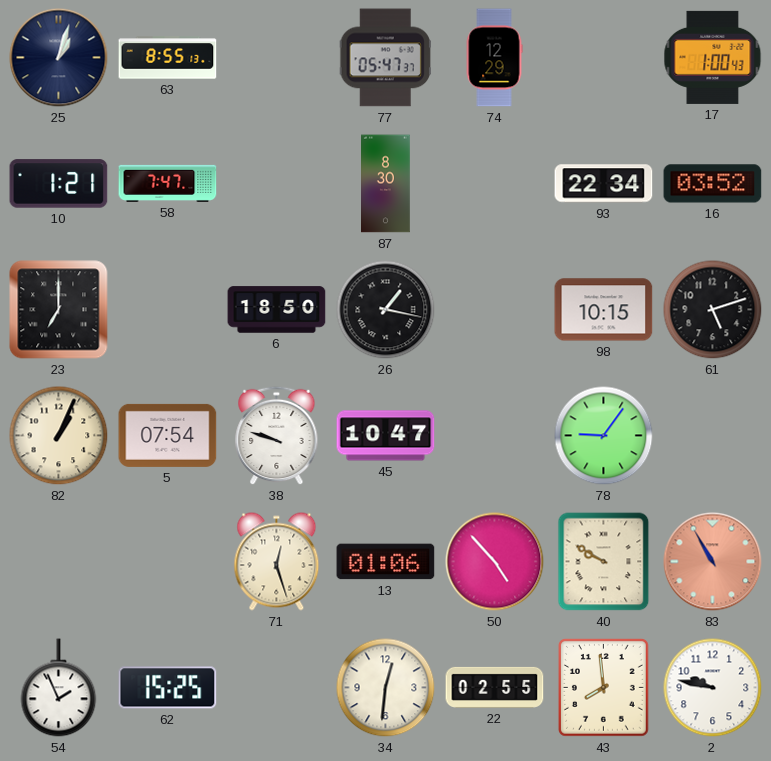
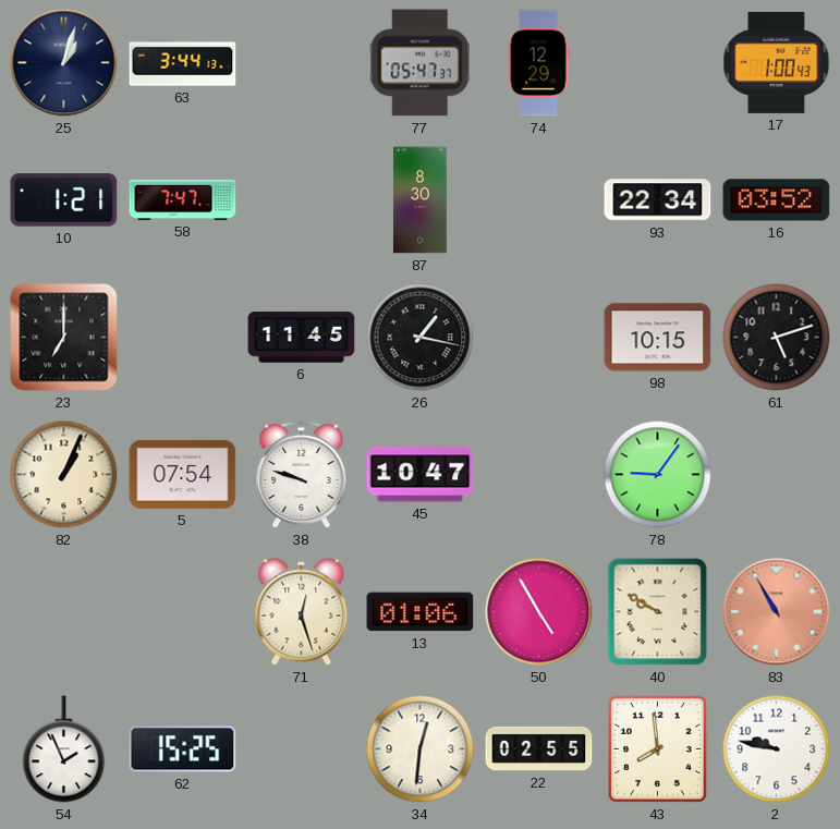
63: 8:55 -> 3:44 (183, 63)
6: 18:50 -> 11:45 (302, 338)
50: 4:53 -> 4:55 (539, 612)
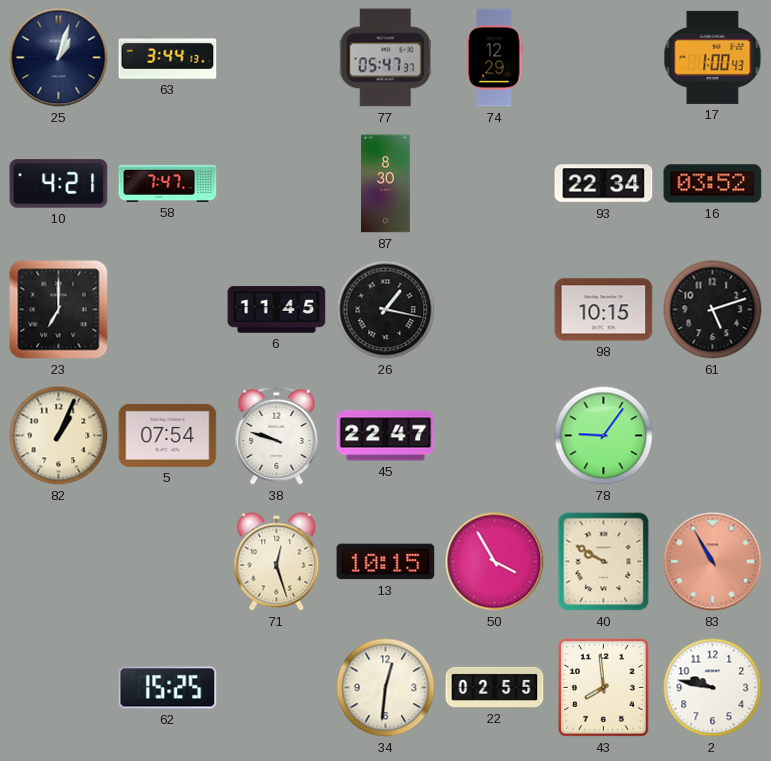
10: 1:21 -> 4:21 (59, 184)
45: 10:47 -> 22:47 (386, 436)
13: 01:06 -> 10:15 (386, 562)
50: 4:55 -> 3:55 (495, 562)
54: 1:56 -> none (64, 749)
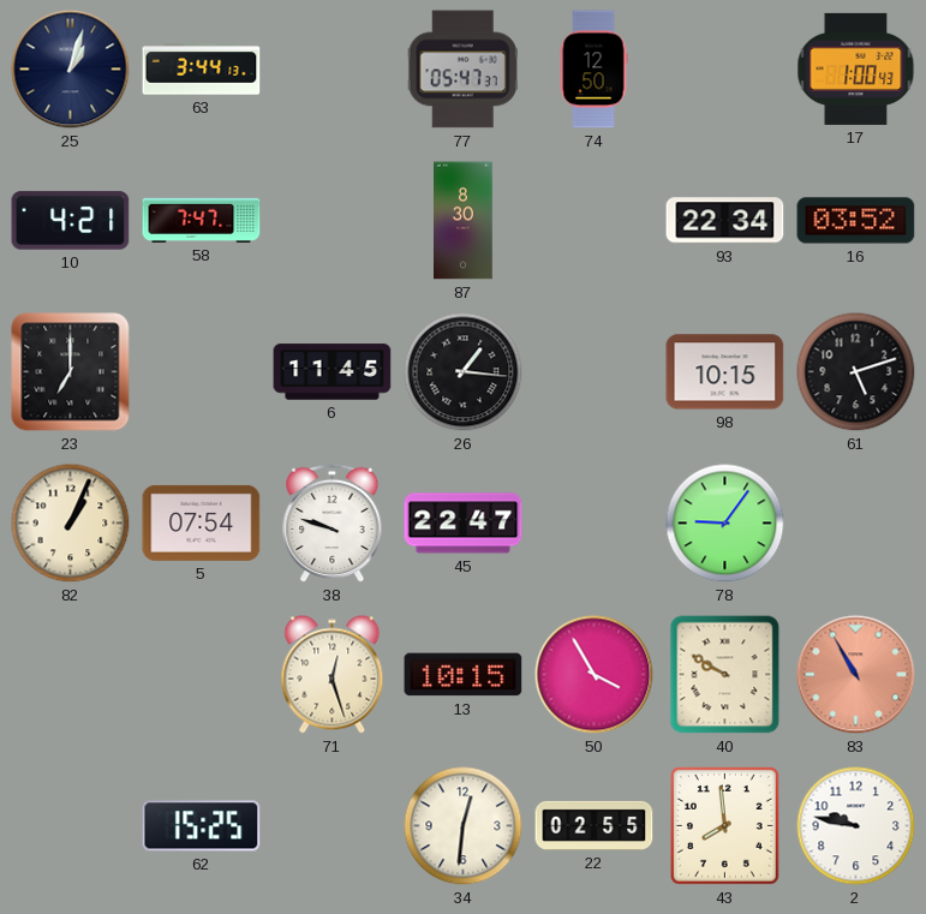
74: 12:29 -> 12:50 (593, 70)
26: 1:17 -> 1:16 (464, 372)
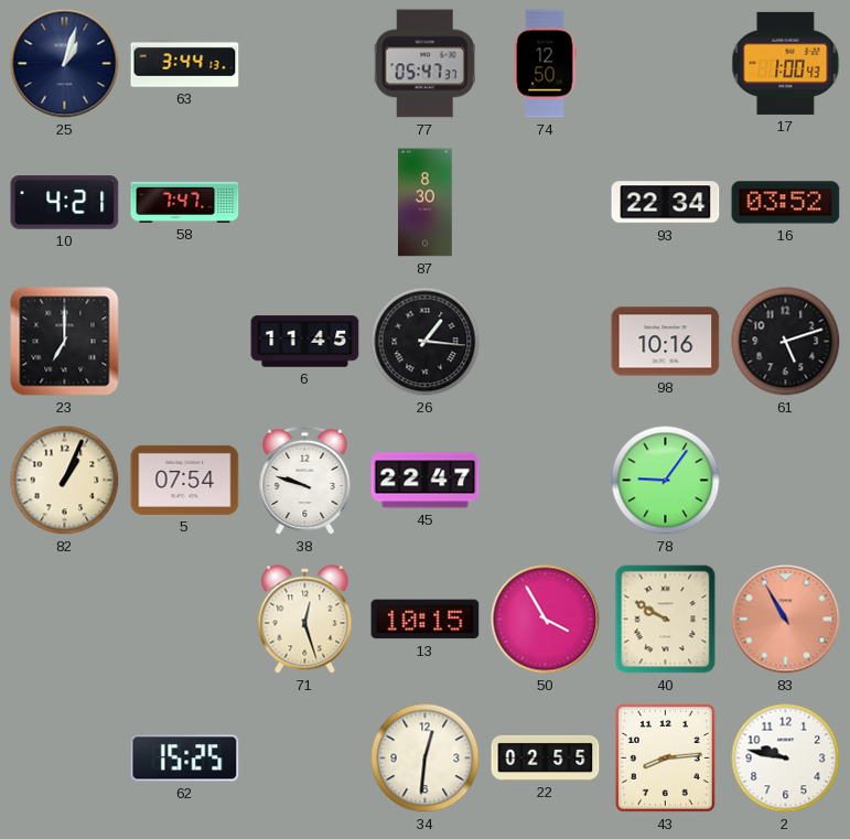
98: 10:15 -> 10:16 (666, 342)
43: 7:59 -> 8:14 (665, 759)
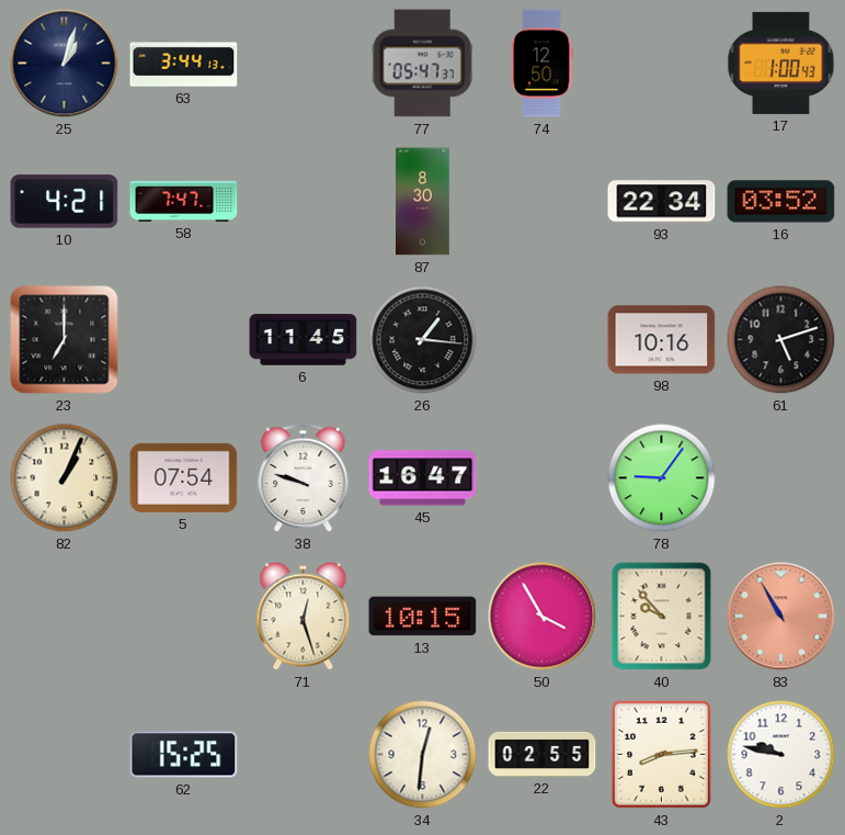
45: 22:47 -> 16:47 (423, 478)
40: 9:50 -> 9:53 (662, 617)
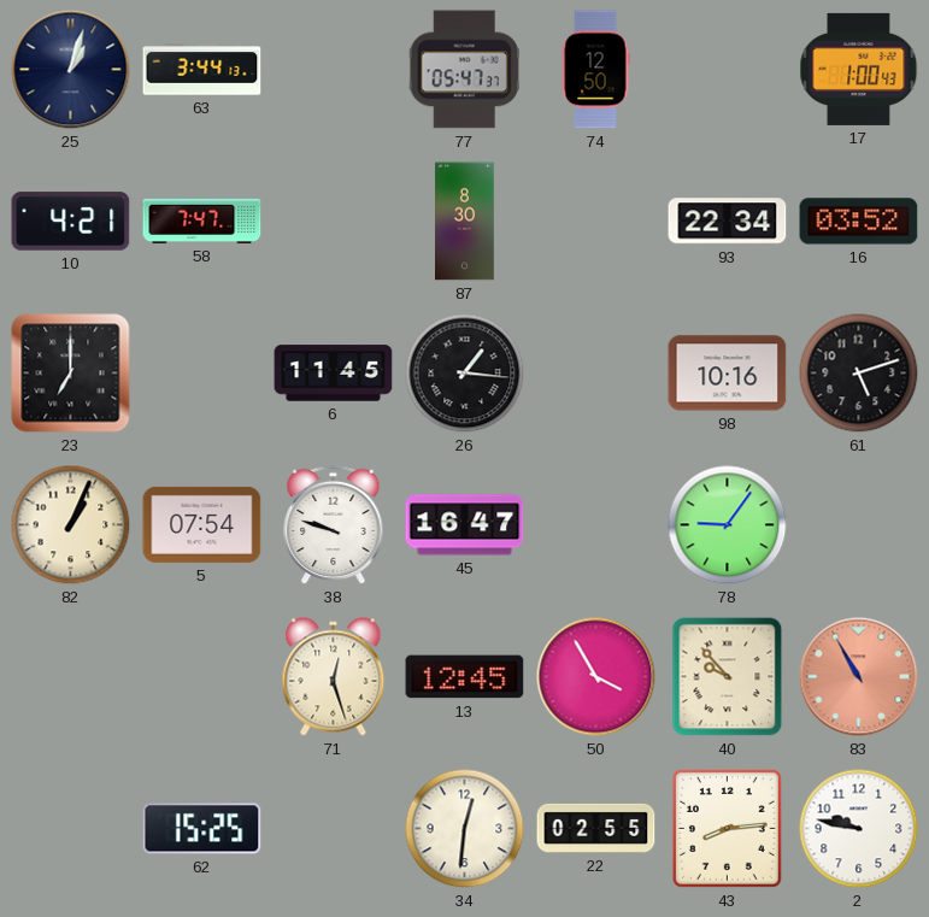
13: 10:15 -> 12:45 (465, 677)
